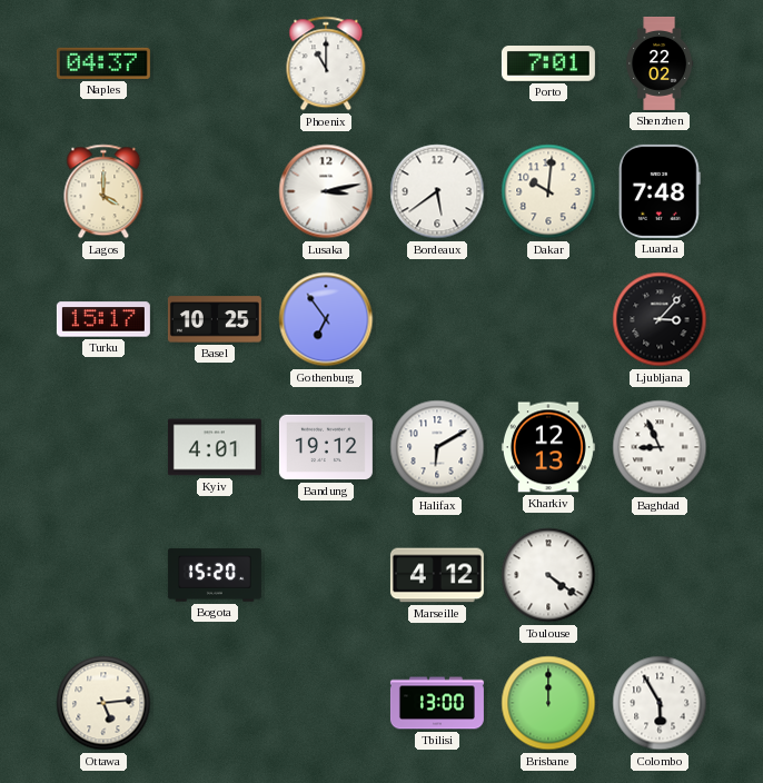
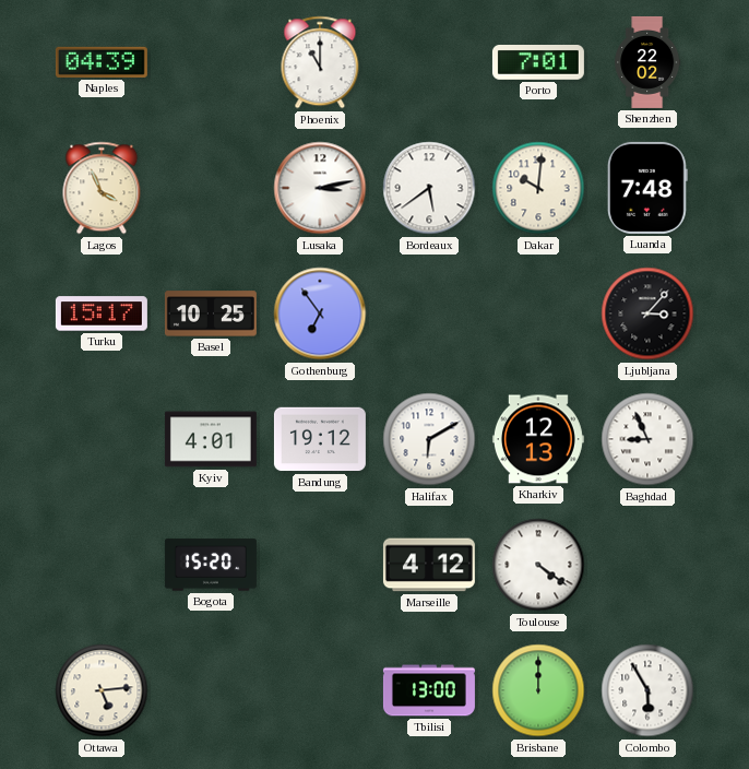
Naples: 04:37 -> 04:39 (102, 62)
Lagos: 4:00 -> 3:56 (102, 188)
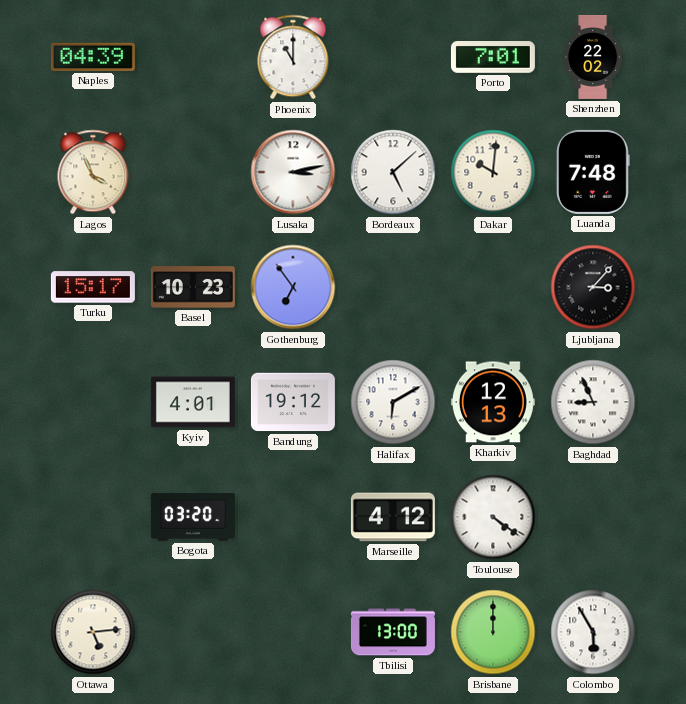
Bordeaux: 5:39 -> 5:08 (393, 172)
Basel: 10:25 -> 10:23 (193, 287)
Bogota: 15:20 -> 03:20 (193, 517)
